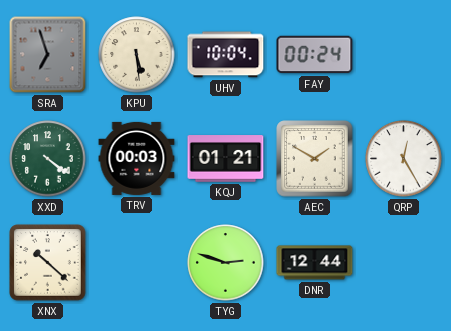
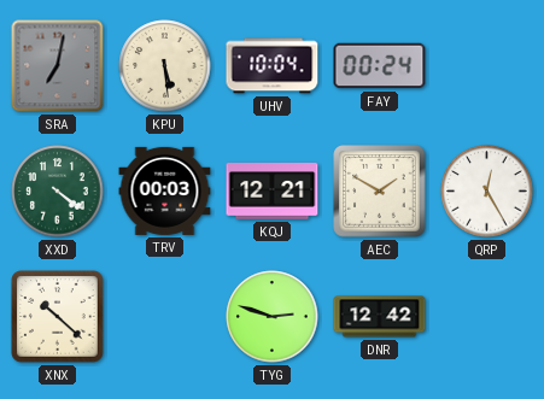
SRA: 6:57 -> 7:02 (58, 66)
KQJ: 01:21 -> 12:21 (273, 192)
DNR: 12:44 -> 12:42 (380, 317)
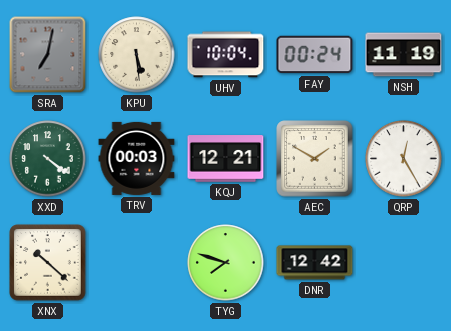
NSH: none -> 11:19 (404, 55)
TYG: 2:48 -> 7:48 (226, 263)
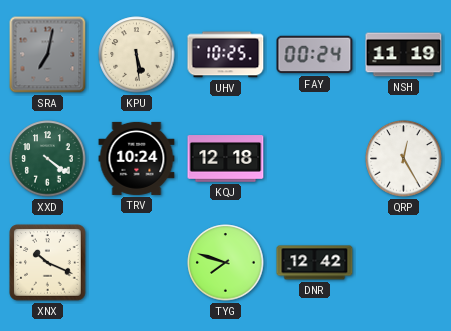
UHV: 10:04 -> 10:25 (226, 55)
TRV: 00:03 -> 10:24 (137, 158)
KQJ: 12:21 -> 12:18 (226, 159)
AEC: 1:50 -> none (315, 159)
XNX: 10:22 -> 10:19 (48, 263)
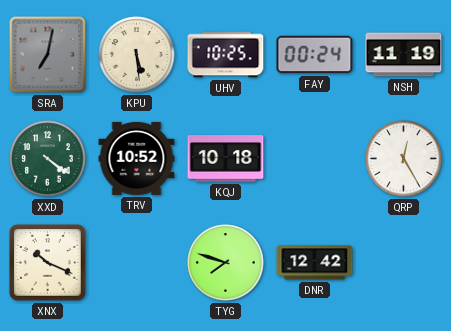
TRV: 10:24 -> 10:52 (137, 158)
KQJ: 12:18 -> 10:18 (226, 159)
